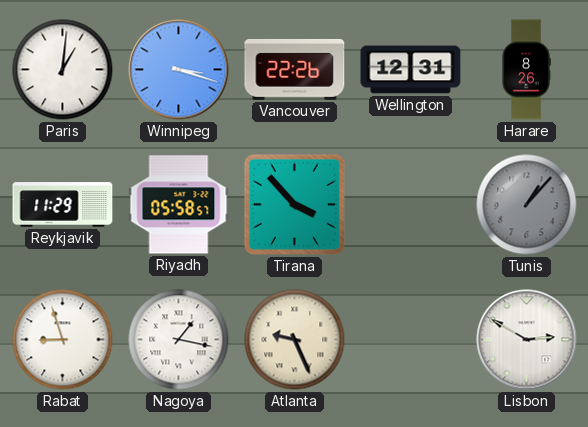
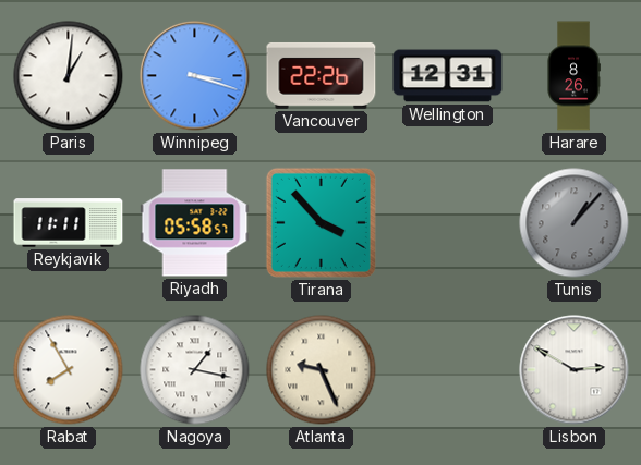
Reykjavik: 11:29 -> 11:11 (69, 223)
Rabat: 8:57 -> 7:55 (69, 370)
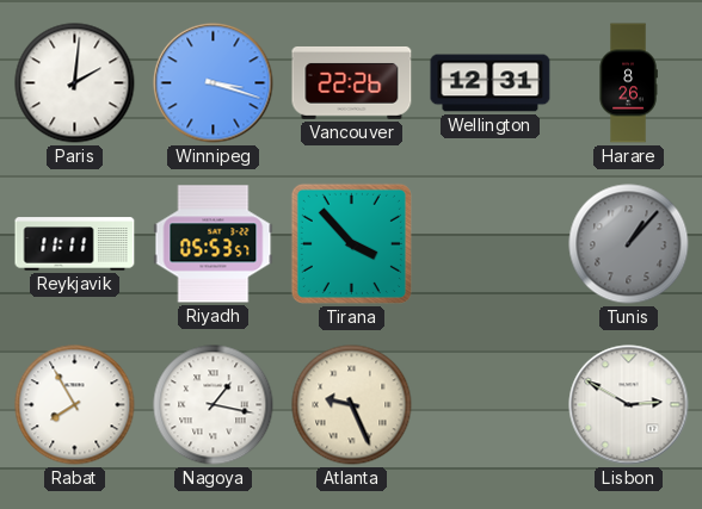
Paris: 1:01 -> 2:01 (75, 83)
Riyadh: 05:58 -> 05:53 (214, 244)
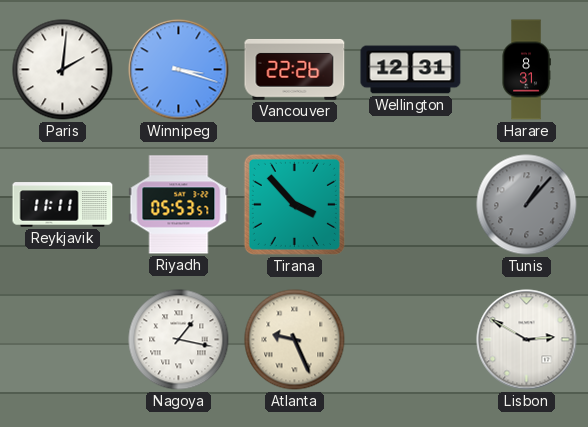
Harare: 8:26 -> 8:31 (526, 70)
Rabat: 7:55 -> none (75, 405)
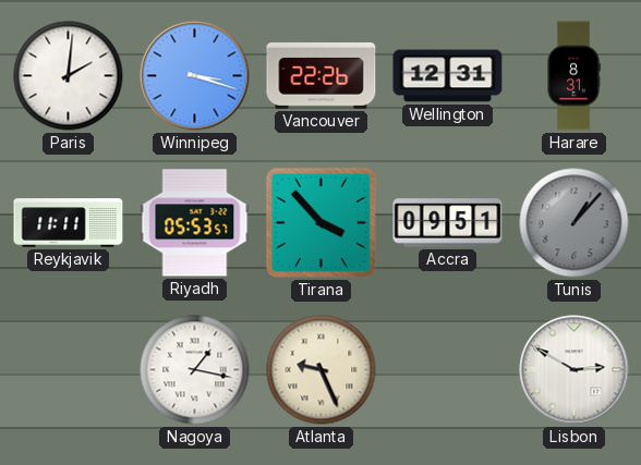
Accra: none -> 09:51 (448, 223)
